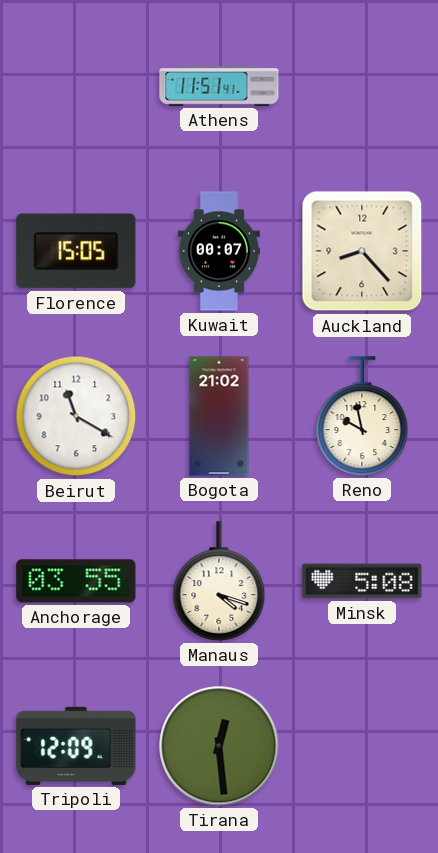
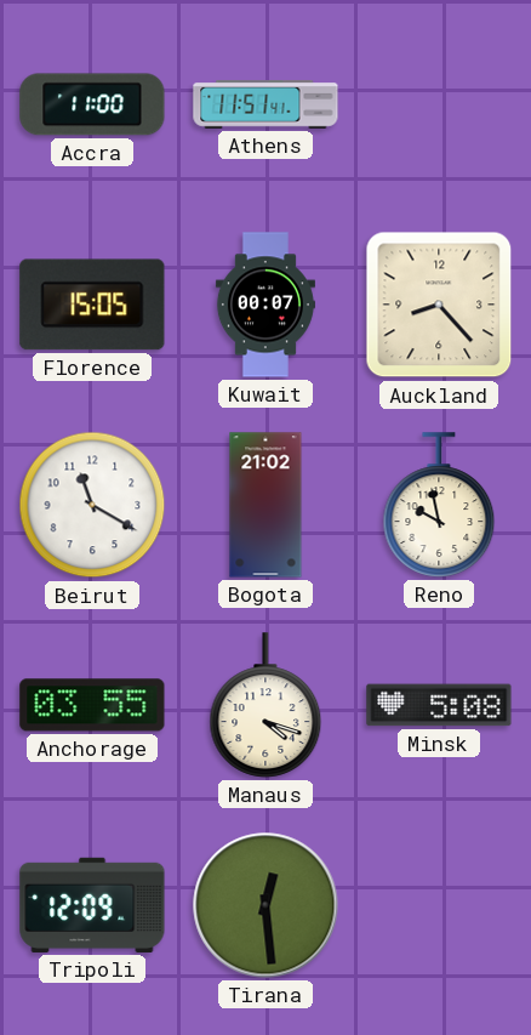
Accra: none -> 11:00 (92, 104)
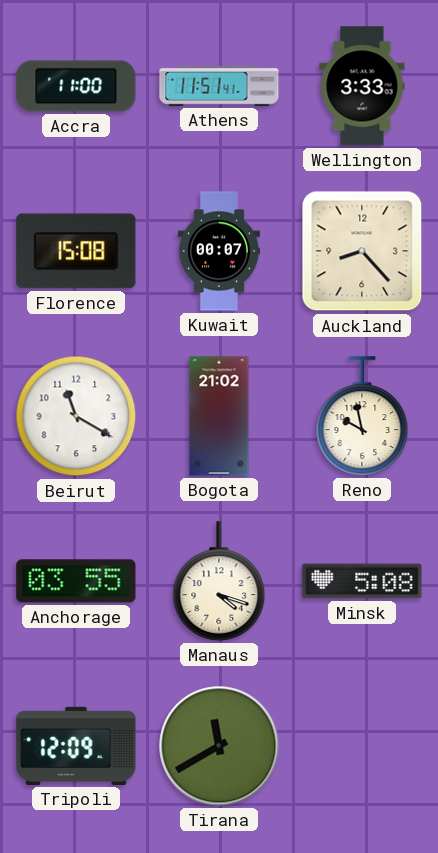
Wellington: none -> 3:33 (362, 86)
Florence: 15:05 -> 15:08 (76, 251)
Tirana: 12:29 -> 11:40 (219, 746)
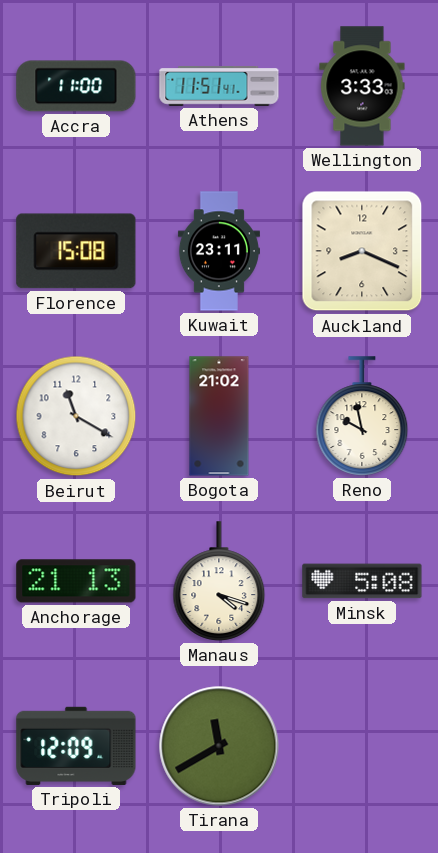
Kuwait: 00:07 -> 23:11 (219, 251)
Auckland: 8:23 -> 8:19 (362, 251)
Anchorage: 03:55 -> 21:13 (76, 581)
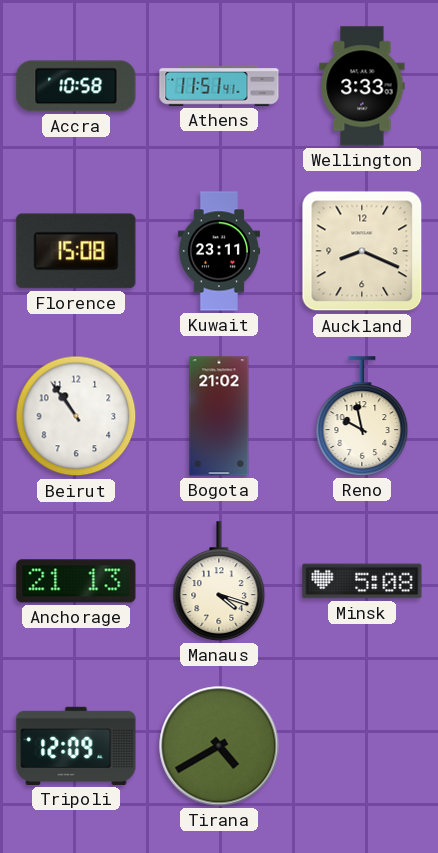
Accra: 11:00 -> 10:58 (76, 86)
Beirut: 11:20 -> 10:54 (76, 416)
Tirana: 11:40 -> 4:40 (219, 746)
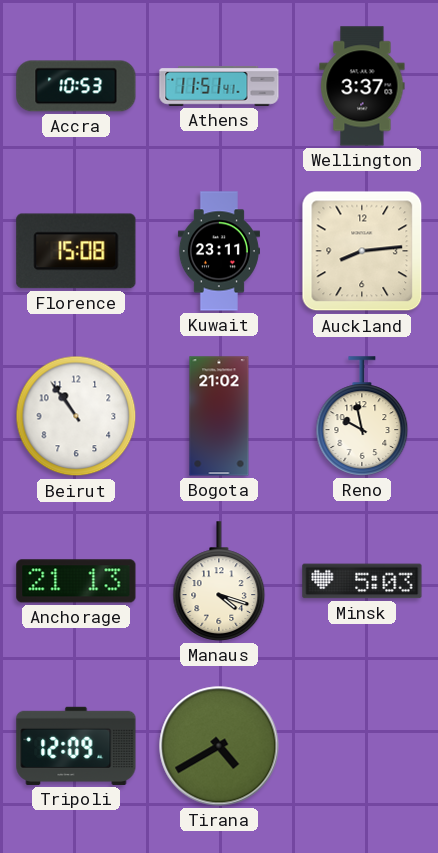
Accra: 10:58 -> 10:53 (76, 86)
Wellington: 3:33 -> 3:37 (362, 86)
Auckland: 8:19 -> 8:14 (362, 251)
Minsk: 5:08 -> 5:03 (362, 581)
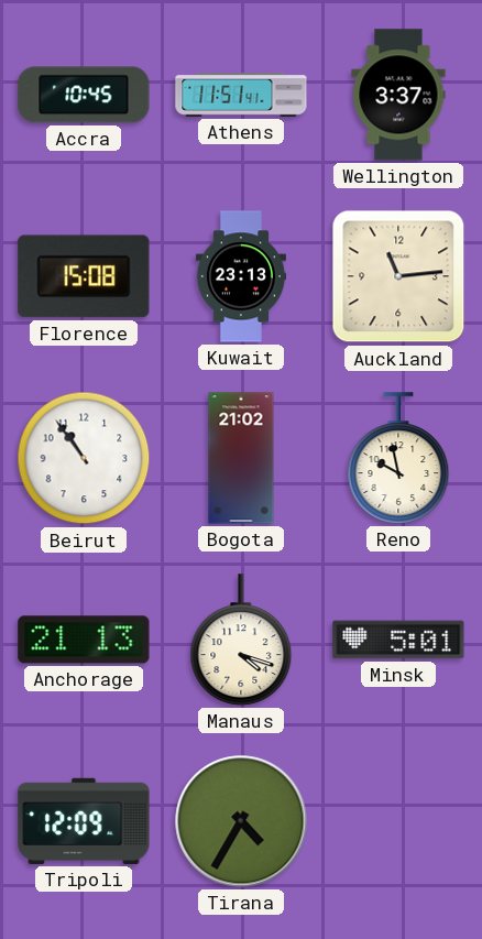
Accra: 10:53 -> 10:45 (84, 95)
Kuwait: 23:11 -> 23:13 (241, 276)
Auckland: 8:14 -> 11:14 (398, 276)
Minsk: 5:03 -> 5:01 (398, 640)
Tirana: 4:40 -> 4:35 (241, 821)
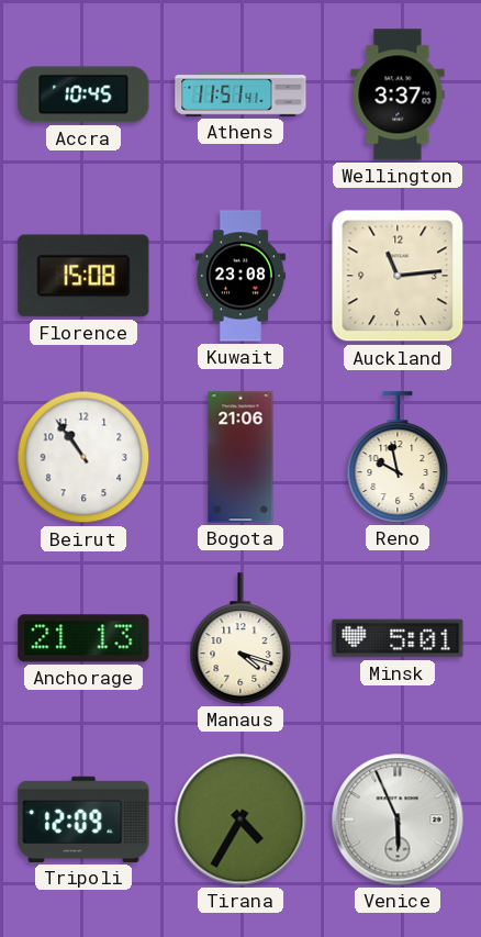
Kuwait: 23:13 -> 23:08 (240, 276)
Bogota: 21:02 -> 21:06 (240, 457)
Venice: none -> 5:56 (398, 819)
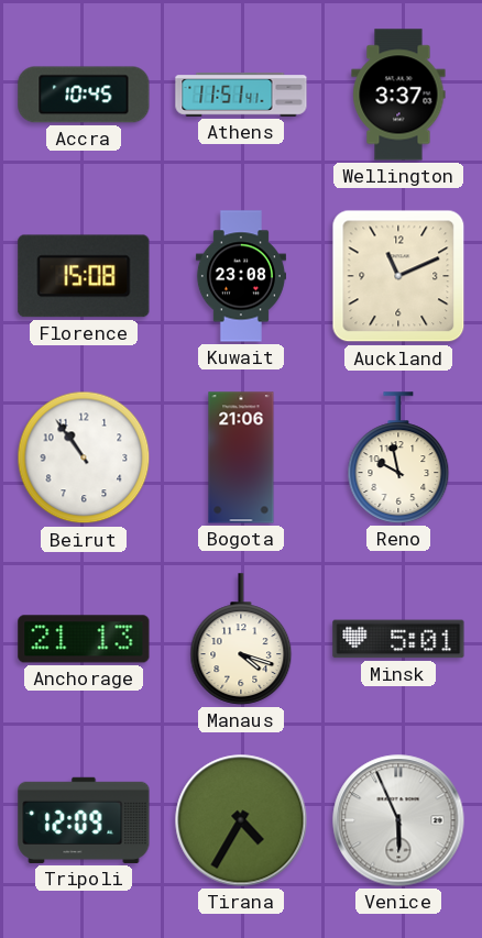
Auckland: 11:14 -> 11:11 (398, 276)
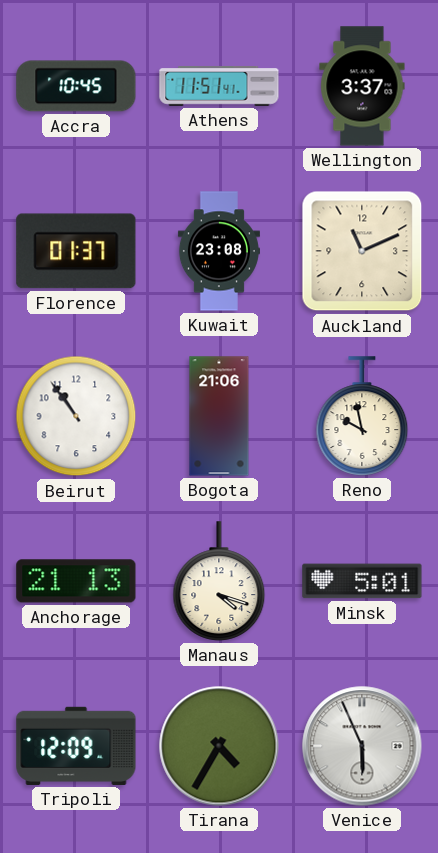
Florence: 15:08 -> 01:37 (76, 251)
